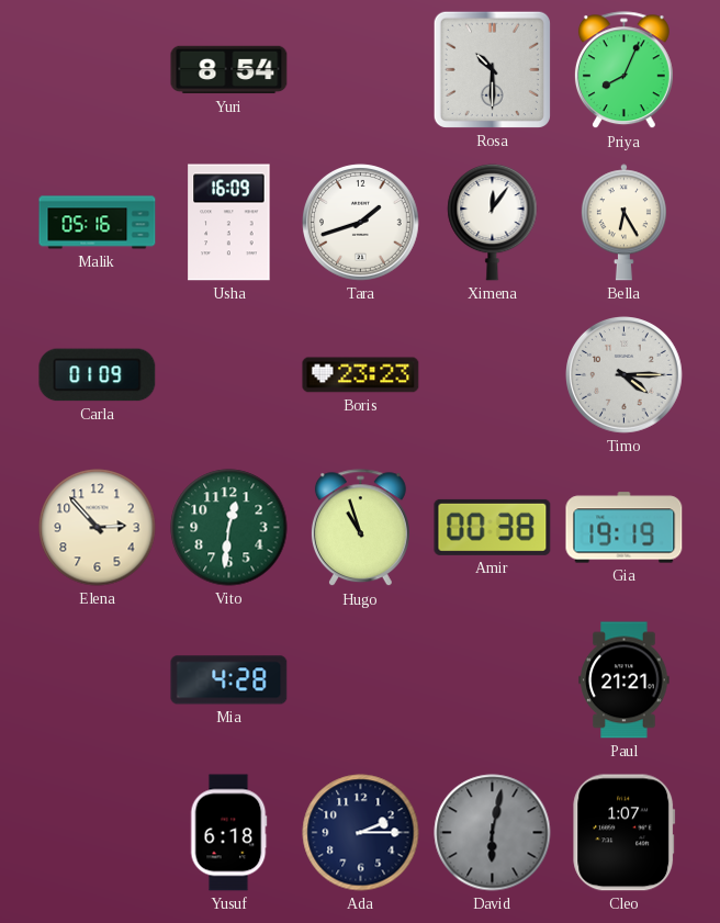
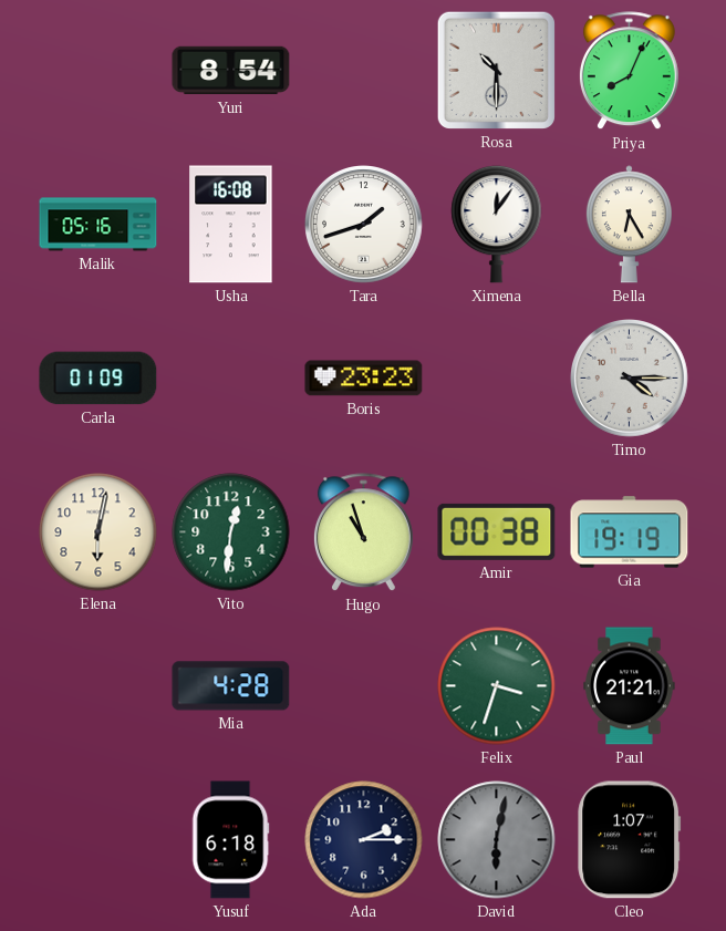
Usha: 16:09 -> 16:08 (231, 225)
Elena: 2:53 -> 6:02 (98, 532)
Felix: none -> 3:33 (497, 686)
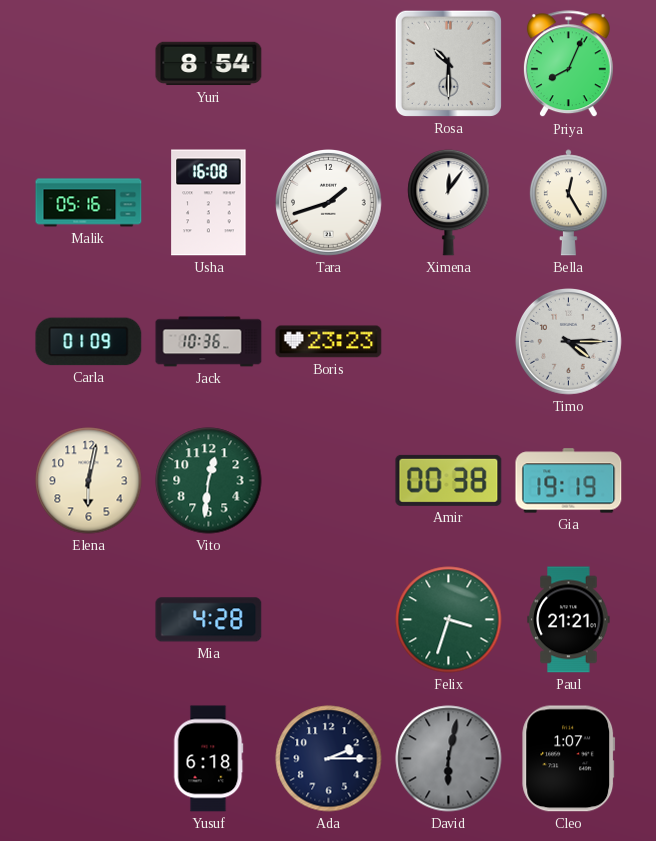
Bella: 6:25 -> 12:25 (568, 203)
Jack: none -> 10:36 (209, 342)
Hugo: 10:57 -> none (363, 532)
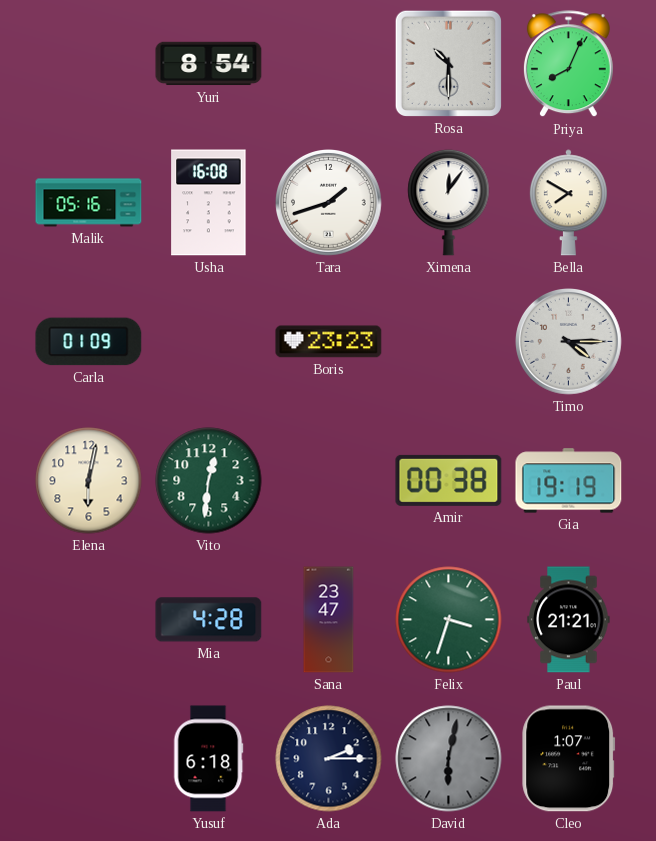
Bella: 12:25 -> 7:50 (568, 203)
Jack: 10:36 -> none (209, 342)
Sana: none -> 23:47 (329, 620)
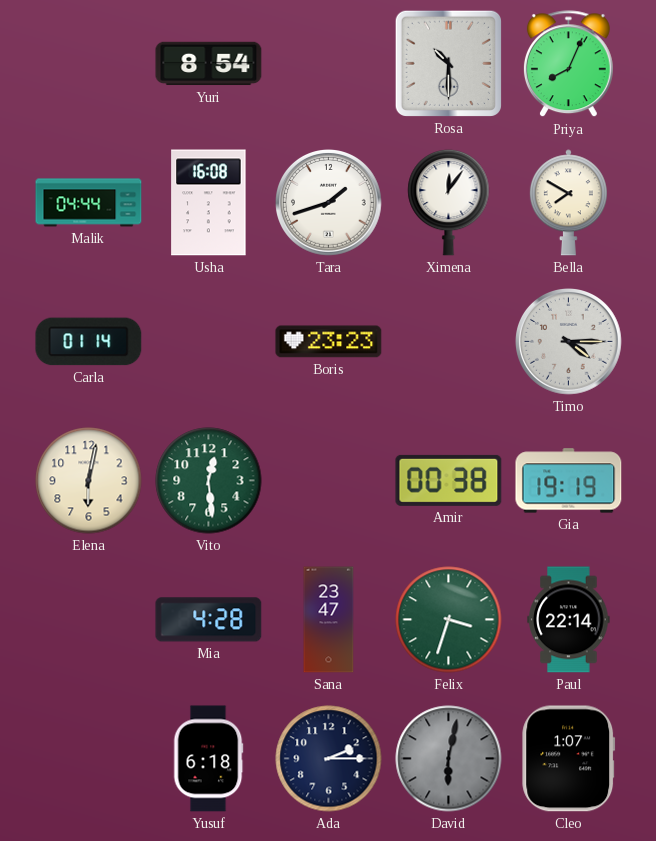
Malik: 05:16 -> 04:44 (89, 203)
Carla: 01:09 -> 01:14 (89, 342)
Vito: 12:31 -> 12:29 (209, 481)
Paul: 21:21 -> 22:14 (569, 620)
